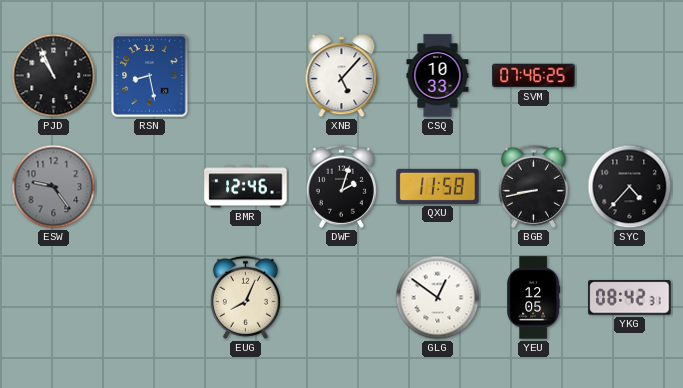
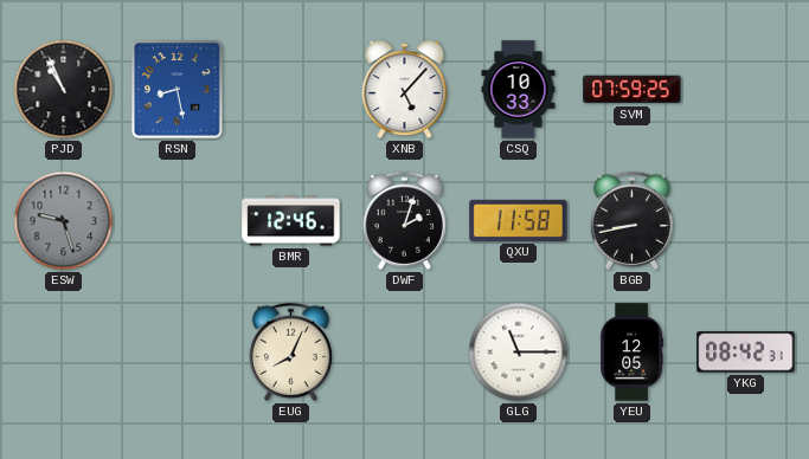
SVM: 07:46 -> 07:59 (633, 90)
ESW: 9:24 -> 9:27 (64, 221)
SYC: 4:37 -> none (630, 187)
GLG: 12:51 -> 11:15 (519, 353)
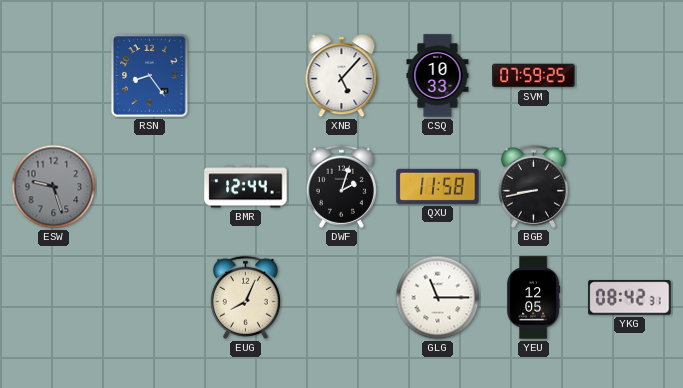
PJD: 10:56 -> none (64, 90)
RSN: 8:28 -> 8:24 (150, 76)
BMR: 12:46 -> 12:44 (246, 187)
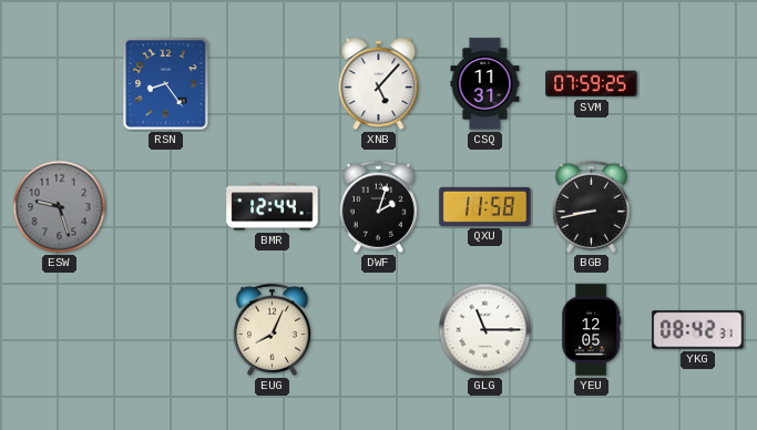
CSQ: 10:33 -> 11:31 (485, 84)
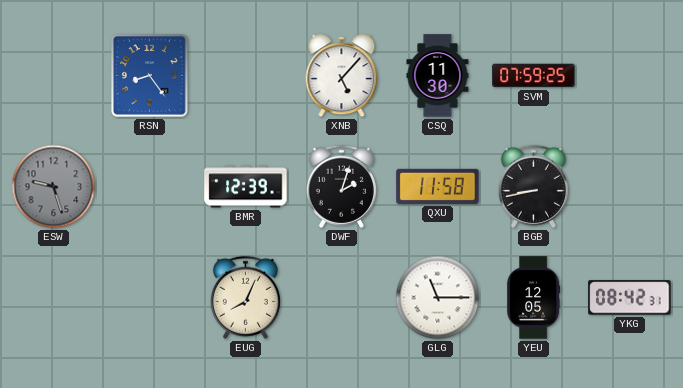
CSQ: 11:31 -> 11:30 (438, 76)
BMR: 12:44 -> 12:39 (246, 187)
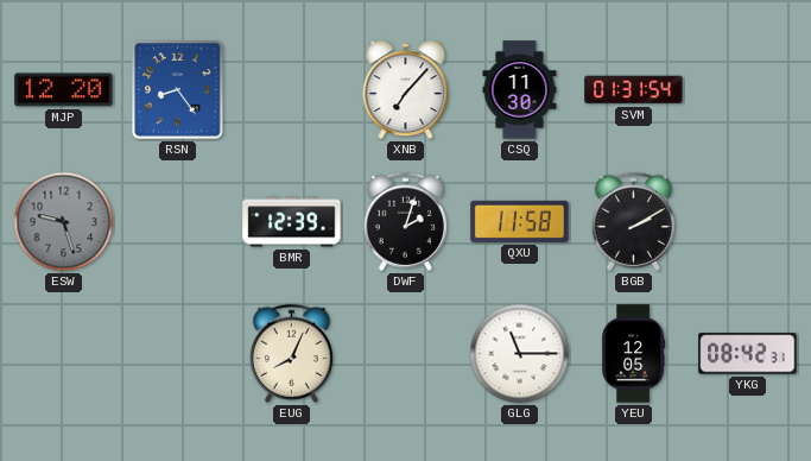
MJP: none -> 12:20 (64, 90)
XNB: 5:07 -> 7:07 (406, 90)
SVM: 07:59 -> 01:31 (634, 90)
BGB: 8:43 -> 2:10 (633, 221)
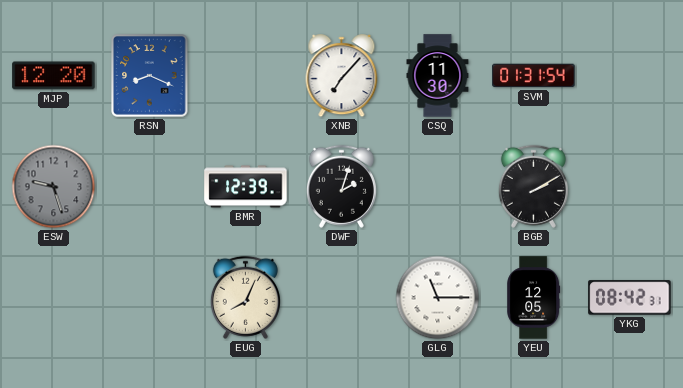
RSN: 8:24 -> 8:19 (150, 76)
QXU: 11:58 -> none (520, 221)
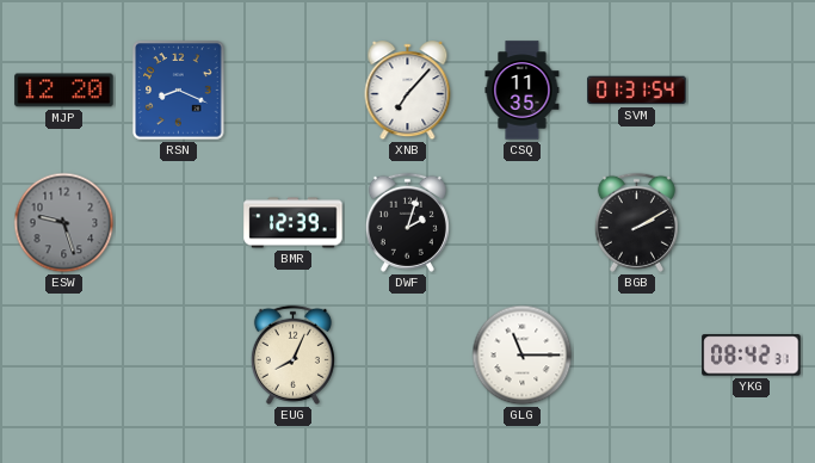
CSQ: 11:30 -> 11:35 (523, 91)
YEU: 12:05 -> none (534, 298)
